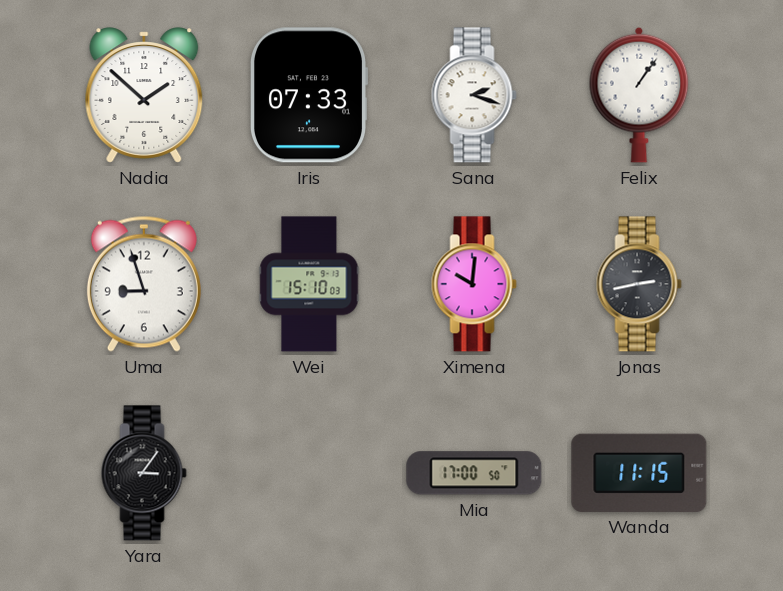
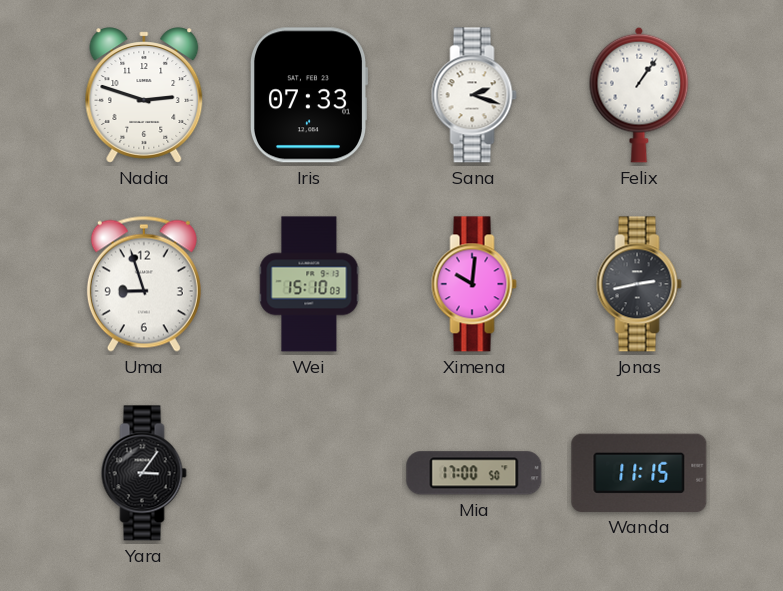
Nadia: 1:52 -> 2:48 (144, 95)
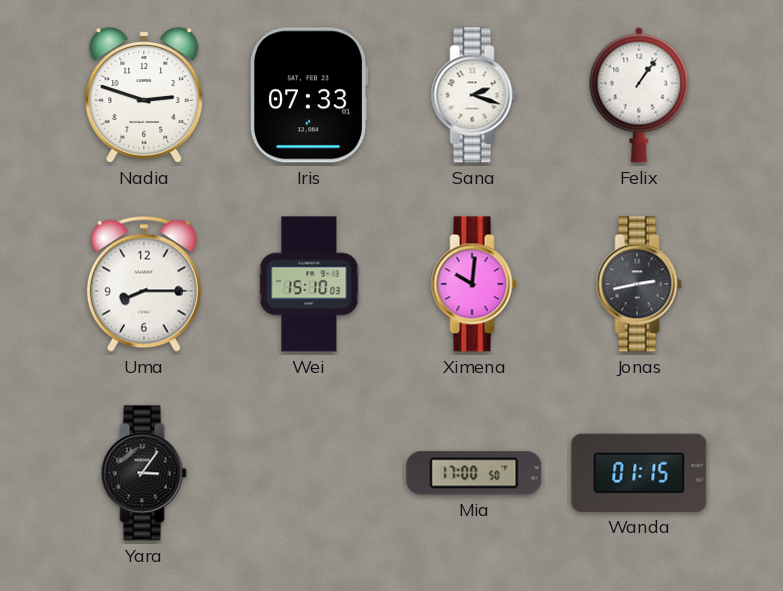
Uma: 8:57 -> 8:15 (144, 284)
Wanda: 11:15 -> 01:15 (639, 473)
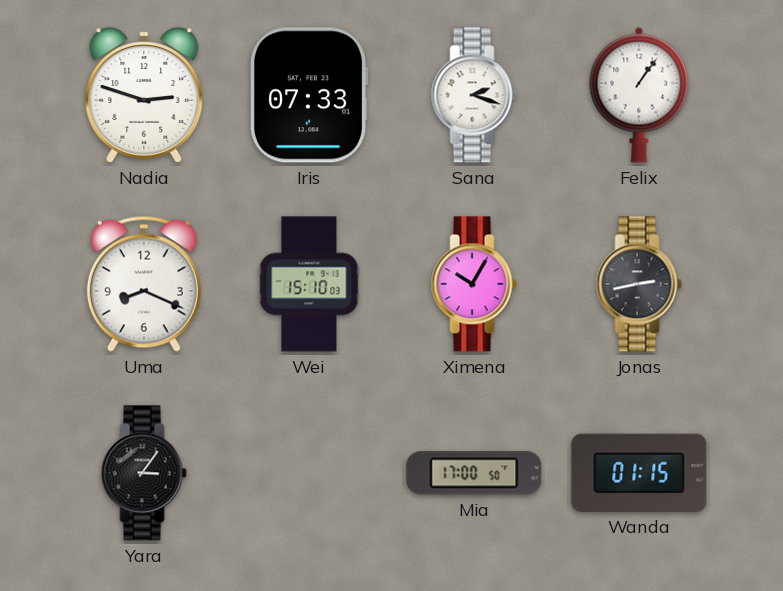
Uma: 8:15 -> 8:19 (144, 284)
Ximena: 10:01 -> 10:05 (474, 284)
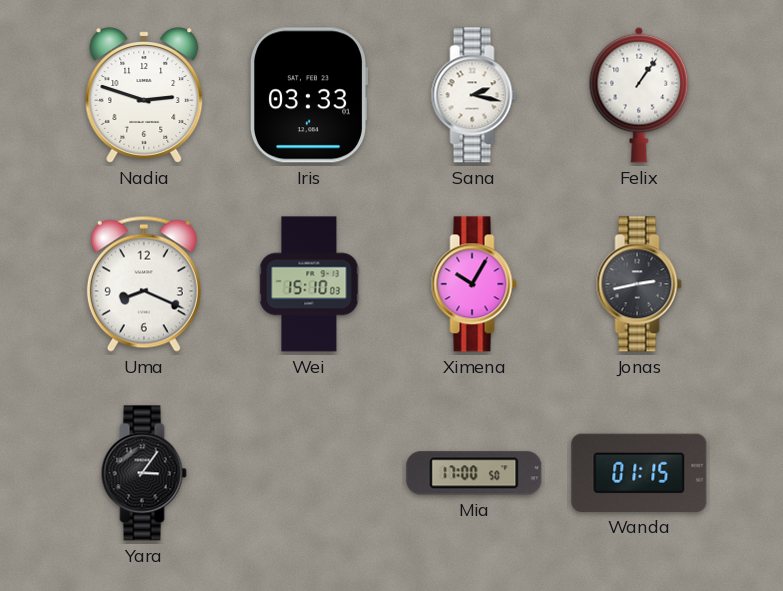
Iris: 07:33 -> 03:33 (308, 95)
Sana: 2:18 -> 2:17 (474, 95)
